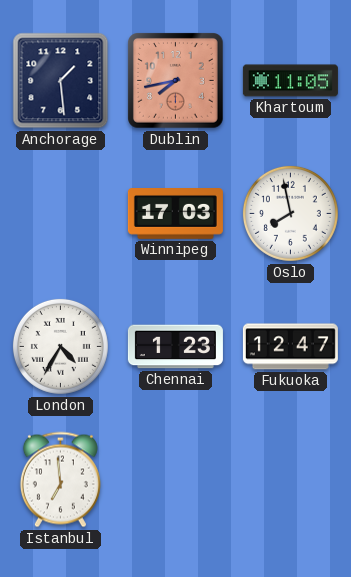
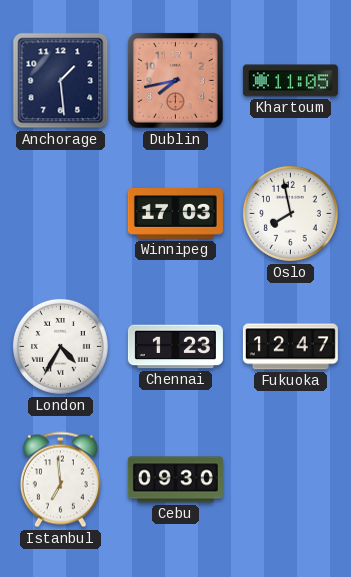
Cebu: none -> 09:30 (175, 480)
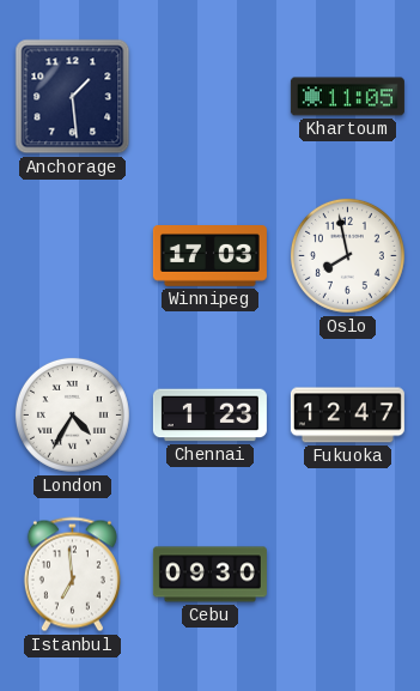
Dublin: 7:43 -> none (176, 81)
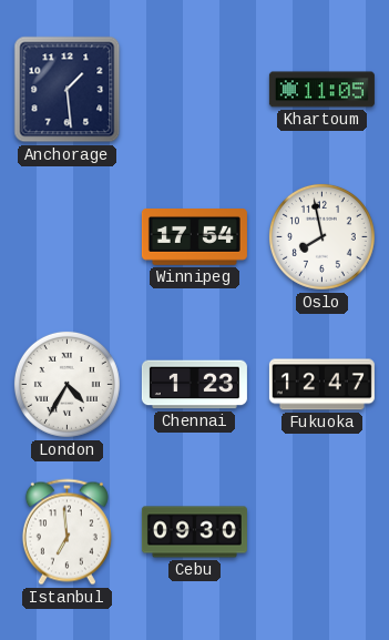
Winnipeg: 17:03 -> 17:54 (194, 237)
